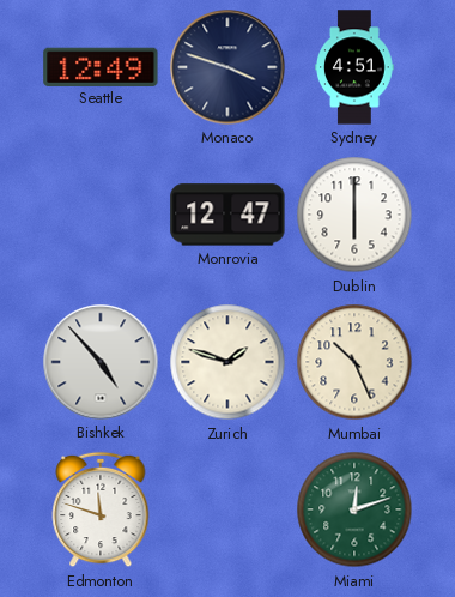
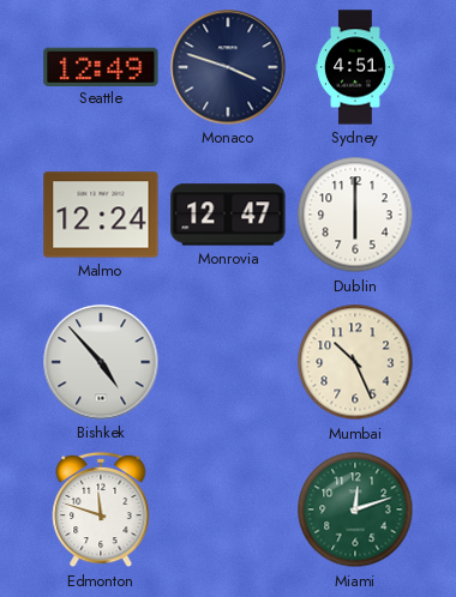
Malmo: none -> 12:24 (101, 215)
Zurich: 1:48 -> none (227, 362)
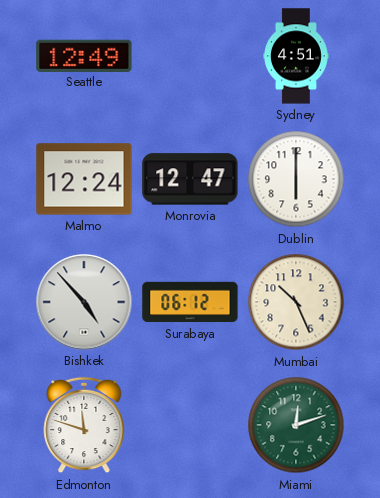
Monaco: 3:48 -> none (228, 67)
Surabaya: none -> 06:12 (190, 302)
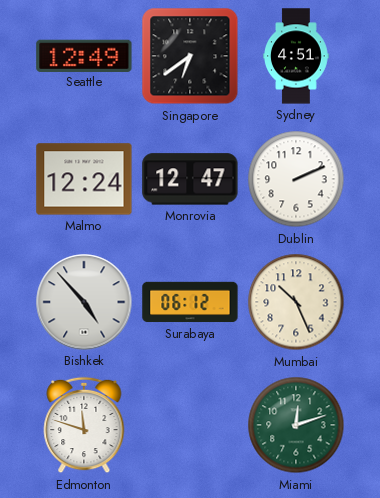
Singapore: none -> 6:39 (190, 56)
Dublin: 6:00 -> 2:11 (296, 179)
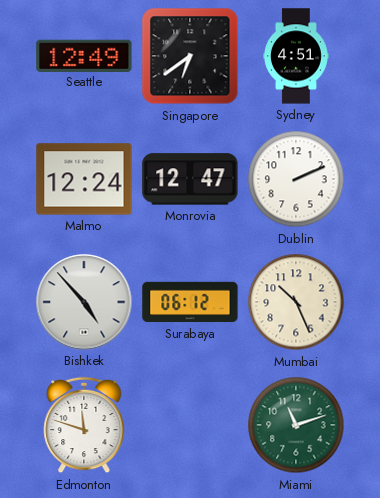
Miami: 12:12 -> 11:12 (296, 425)
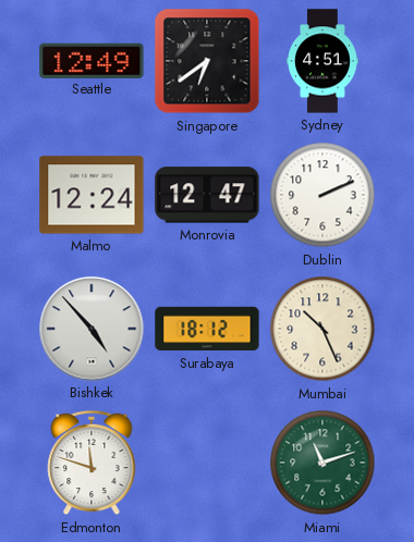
Surabaya: 06:12 -> 18:12 (207, 329)
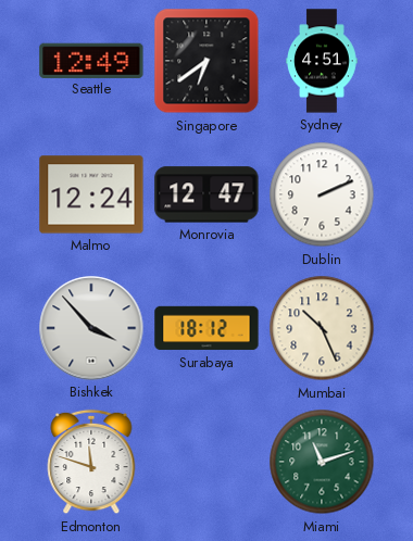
Bishkek: 4:53 -> 3:53 (91, 328)
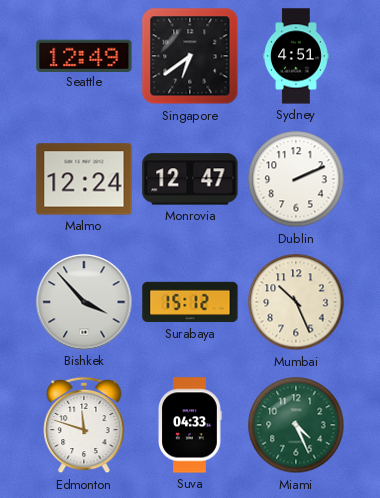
Surabaya: 18:12 -> 15:12 (190, 302)
Suva: none -> 04:33 (190, 425)
Miami: 11:12 -> 4:26 (296, 425)
